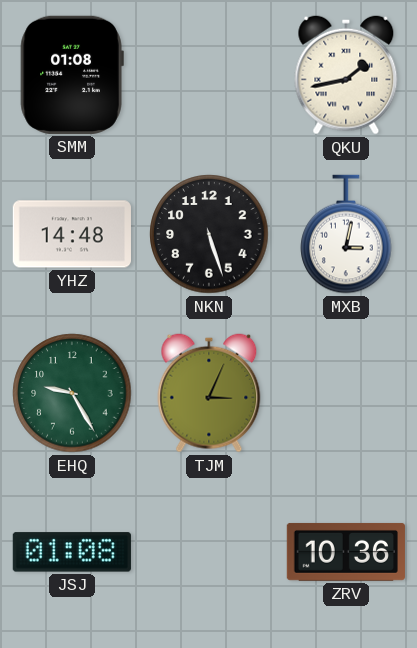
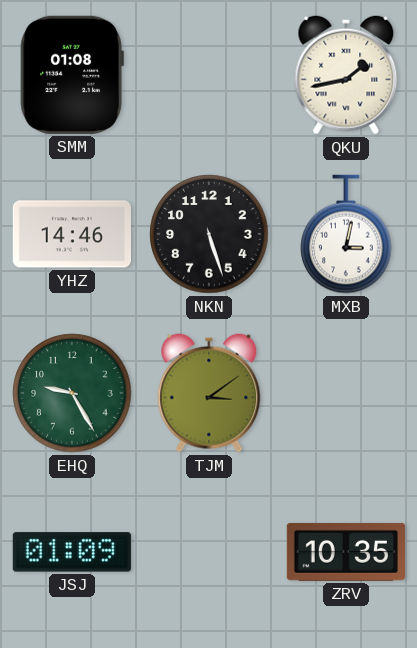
YHZ: 14:48 -> 14:46 (72, 234)
TJM: 3:04 -> 3:09 (209, 393)
JSJ: 01:08 -> 01:09 (72, 552)
ZRV: 10:36 -> 10:35 (346, 552)
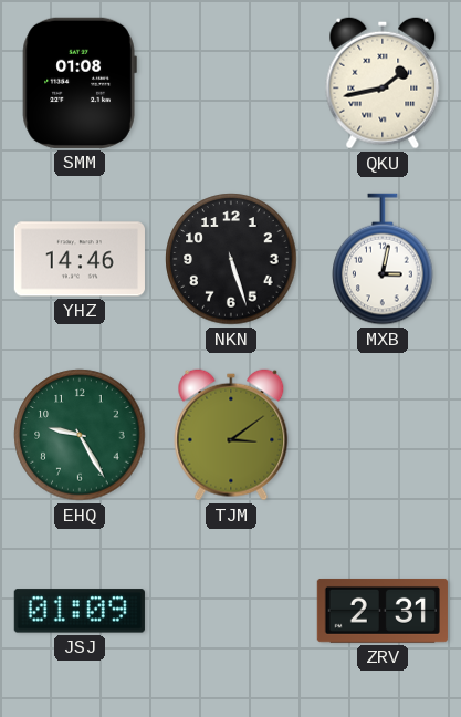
ZRV: 10:35 -> 2:31 (383, 611)
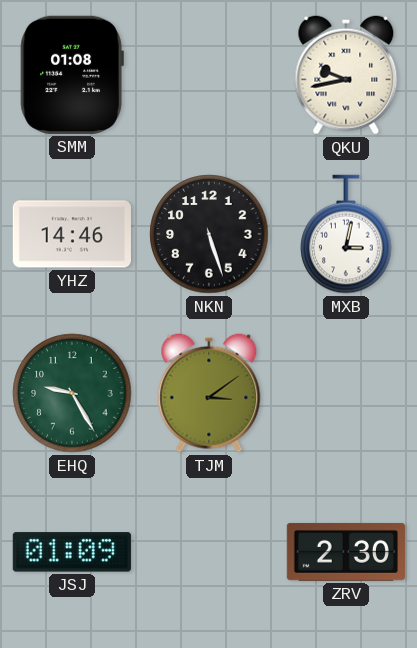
QKU: 1:43 -> 9:43 (346, 75)
ZRV: 2:31 -> 2:30 (346, 552)
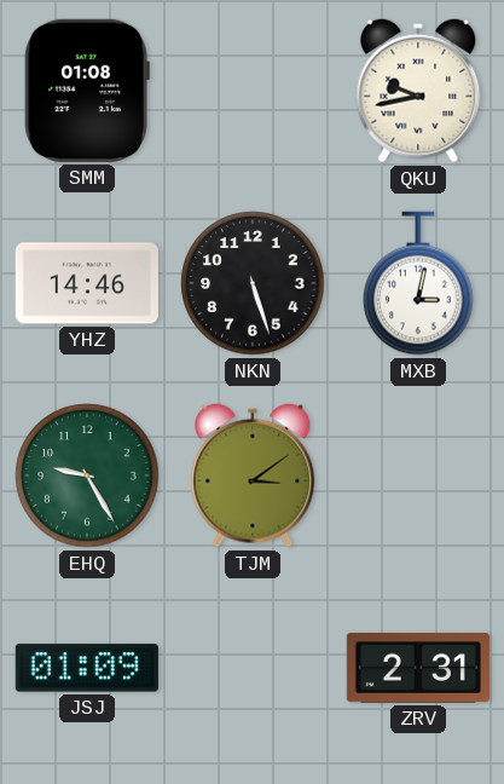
ZRV: 2:30 -> 2:31 (418, 668)
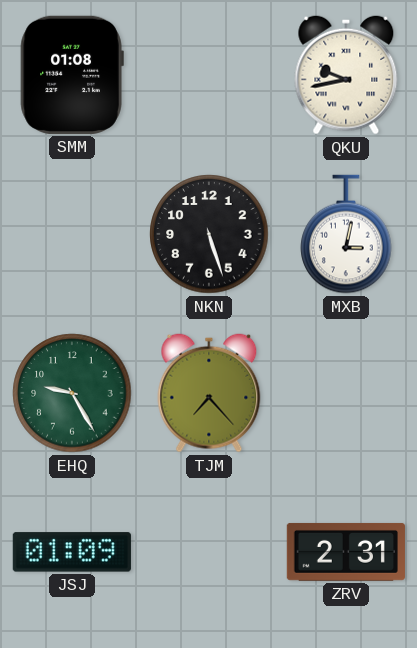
YHZ: 14:46 -> none (87, 283)
TJM: 3:09 -> 7:23 (209, 393)
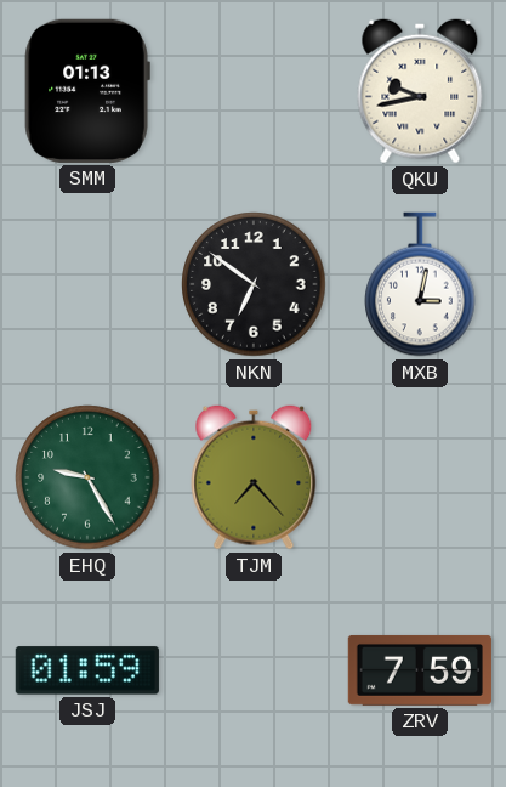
SMM: 01:08 -> 01:13 (87, 91)
NKN: 5:27 -> 6:51 (254, 284)
JSJ: 01:09 -> 01:59 (87, 670)
ZRV: 2:31 -> 7:59 (420, 670)
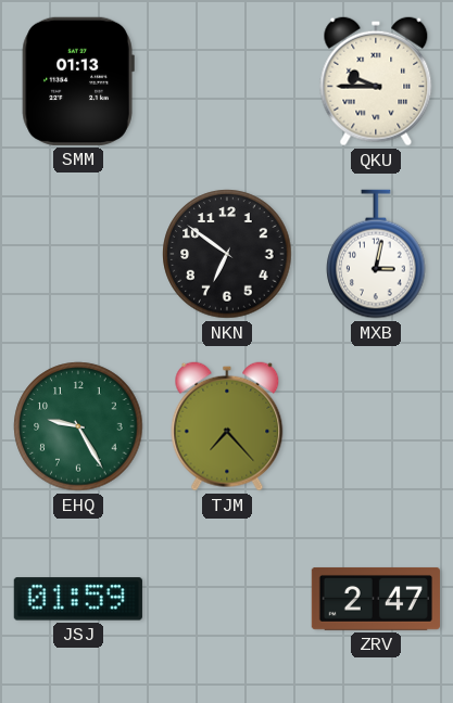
QKU: 9:43 -> 9:45 (376, 81)
ZRV: 7:59 -> 2:47 (376, 599)
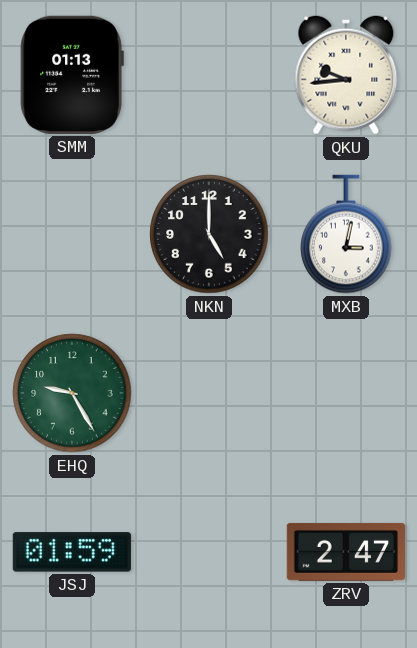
QKU: 9:45 -> 9:44 (346, 75)
NKN: 6:51 -> 5:00 (209, 234)
TJM: 7:23 -> none (227, 426)
